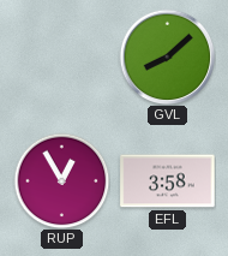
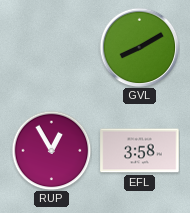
GVL: 8:08 -> 8:10 (139, 47)
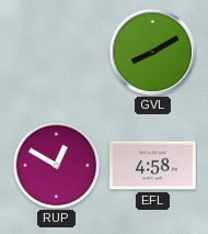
RUP: 12:55 -> 12:50 (56, 165)
EFL: 3:58 -> 4:58 (153, 166)
